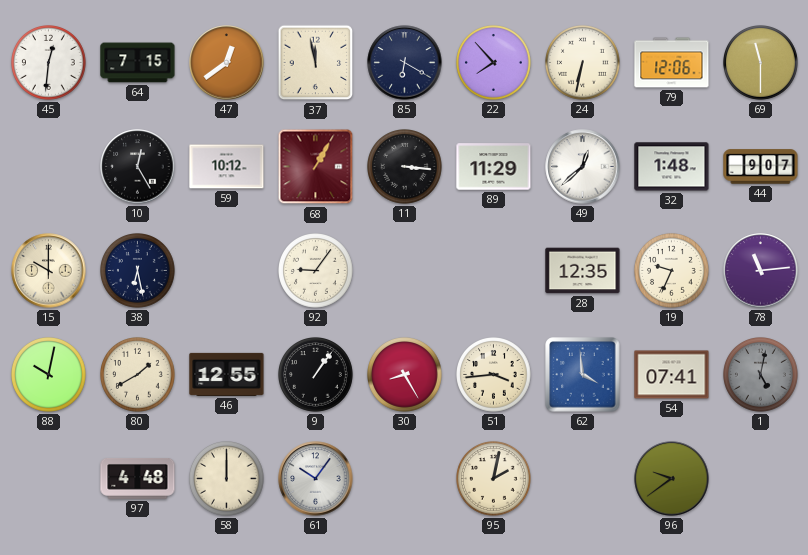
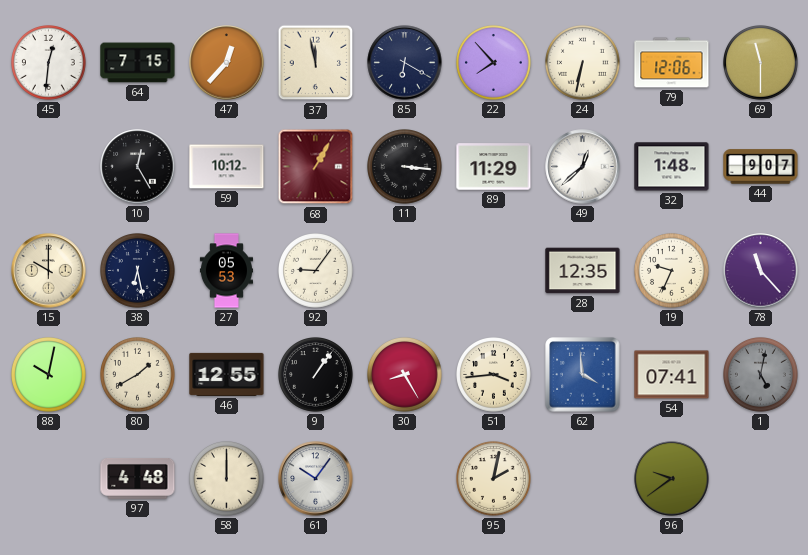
47: 12:39 -> 12:37 (227, 63)
27: none -> 05:53 (226, 271)
78: 11:14 -> 11:23 (761, 271)
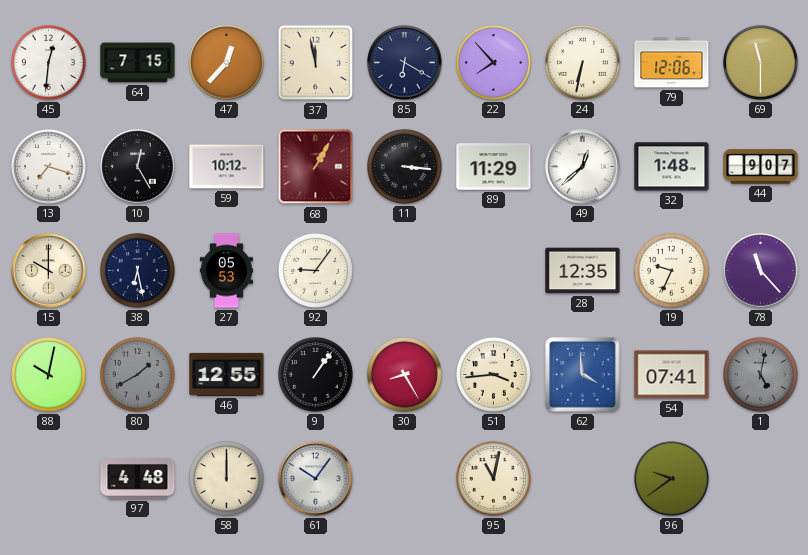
13: none -> 7:18 (49, 167)
80 dial: cream -> grey (138, 375)
95: 2:02 -> 11:02 (494, 479)
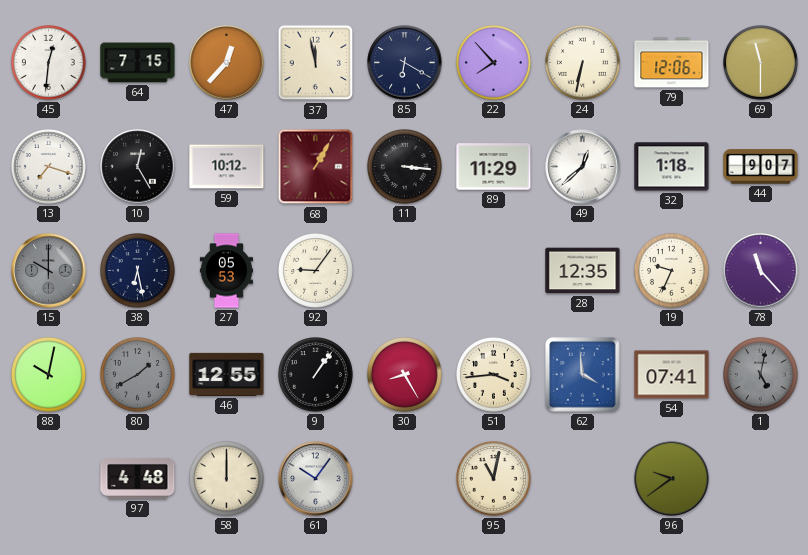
32: 1:48 -> 1:18 (672, 167)
15 dial: cream -> grey (49, 271)
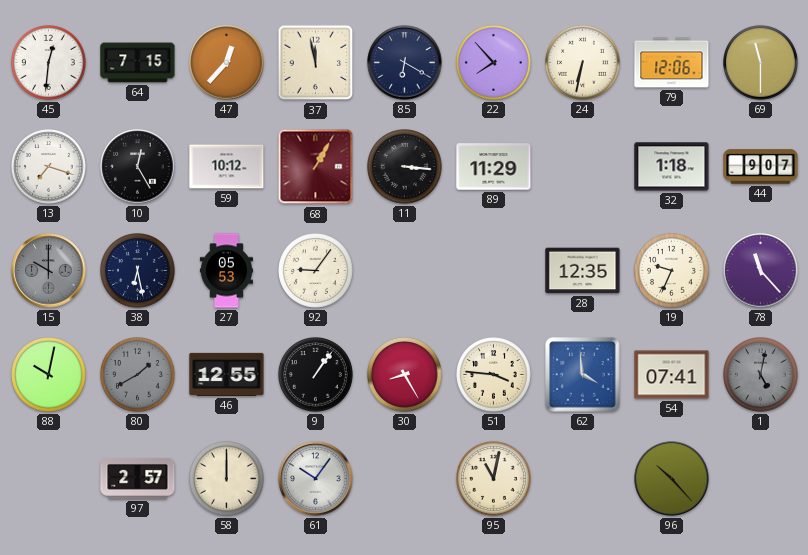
49: 12:38 -> none (583, 167)
51: 3:44 -> 3:46 (494, 375)
97: 4:48 -> 2:57 (138, 479)
96: 9:39 -> 10:23 (672, 479)
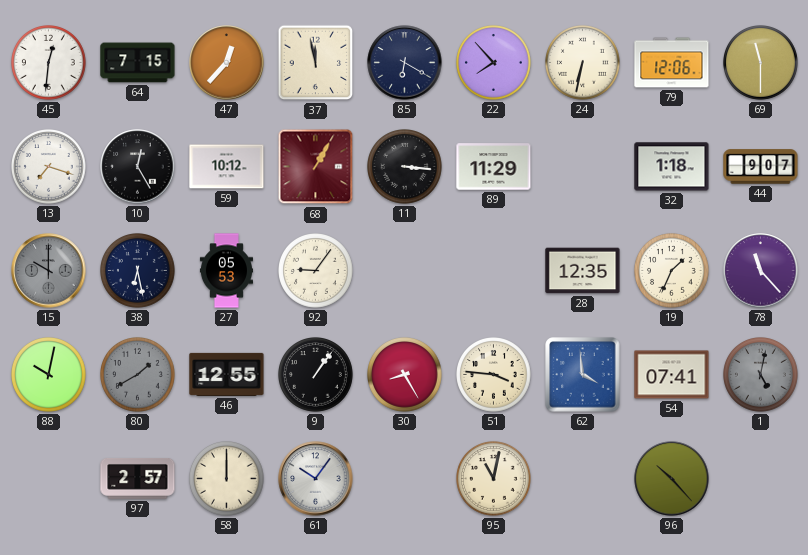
19: 9:34 -> 1:34 (672, 271)
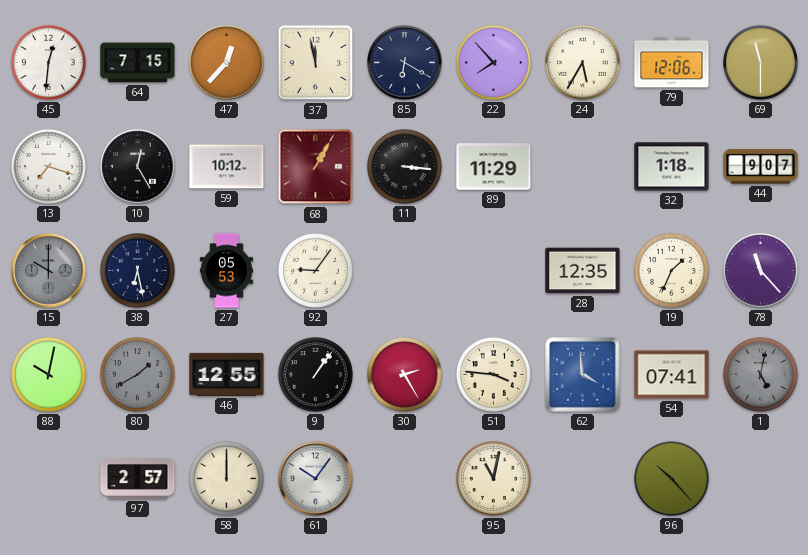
24: 6:32 -> 5:35 (583, 63)
30: 8:25 -> 2:25 (405, 375)
